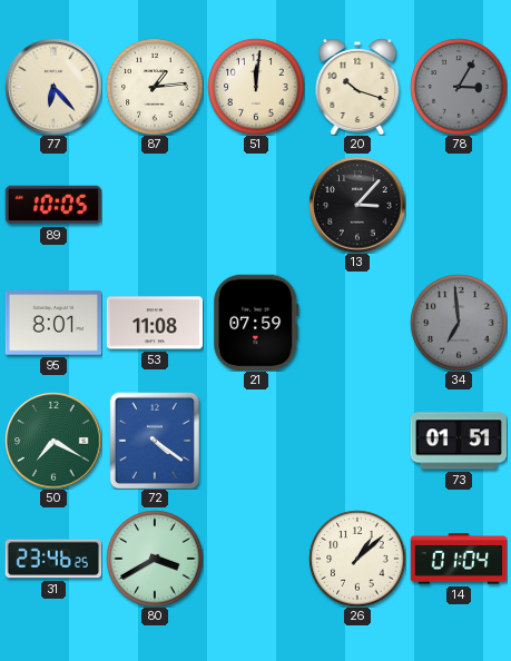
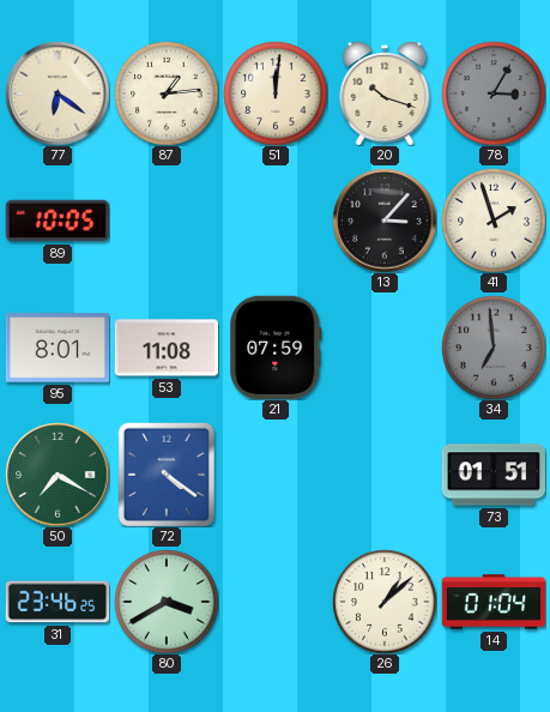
77: 6:23 -> 6:21 (58, 93)
41: none -> 1:57 (494, 221)
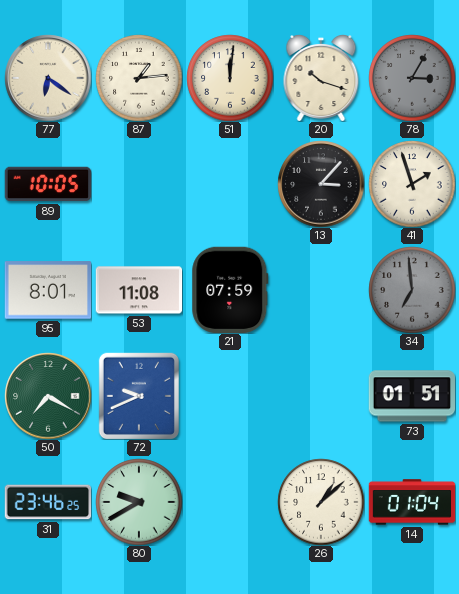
72: 4:21 -> 9:41 (138, 396)
80: 3:40 -> 9:40 (139, 502)
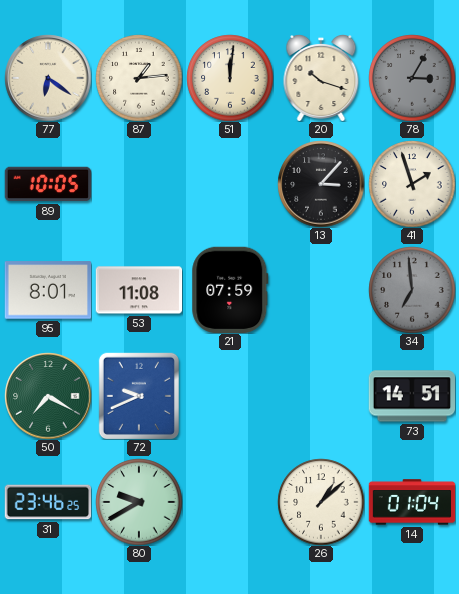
73: 01:51 -> 14:51 (411, 396)
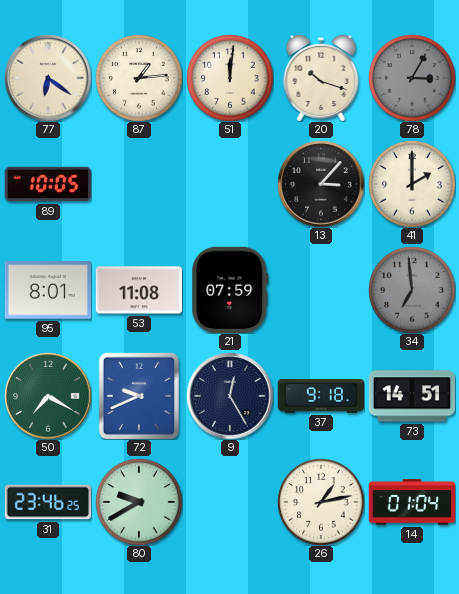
41: 1:57 -> 2:00 (412, 184)
9: none -> 12:25 (230, 396)
37: none -> 9:18 (321, 396)
26: 1:08 -> 1:13 (321, 502)
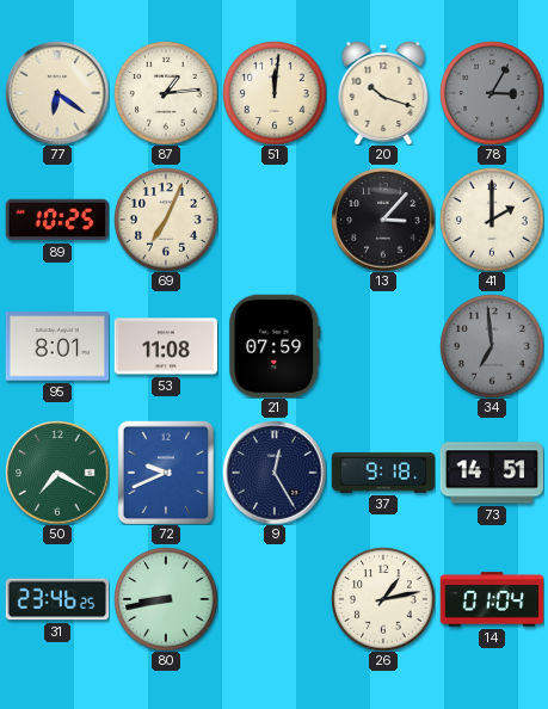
89: 10:05 -> 10:25 (57, 220)
69: none -> 7:04 (166, 220)
80: 9:40 -> 8:43 (166, 599)
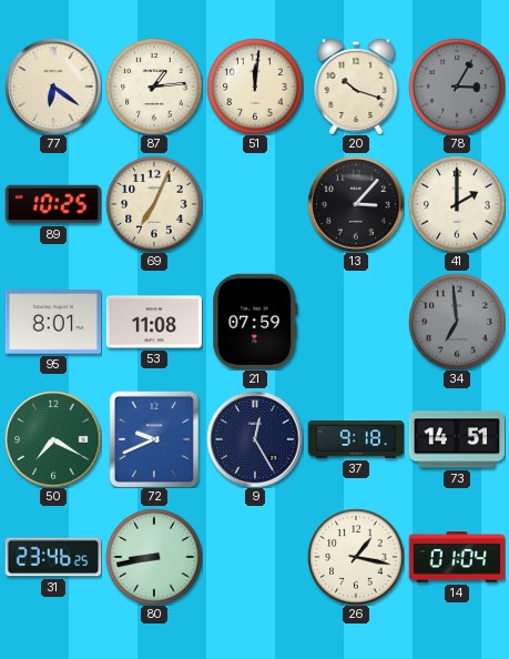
26: 1:13 -> 1:17 (356, 557)
